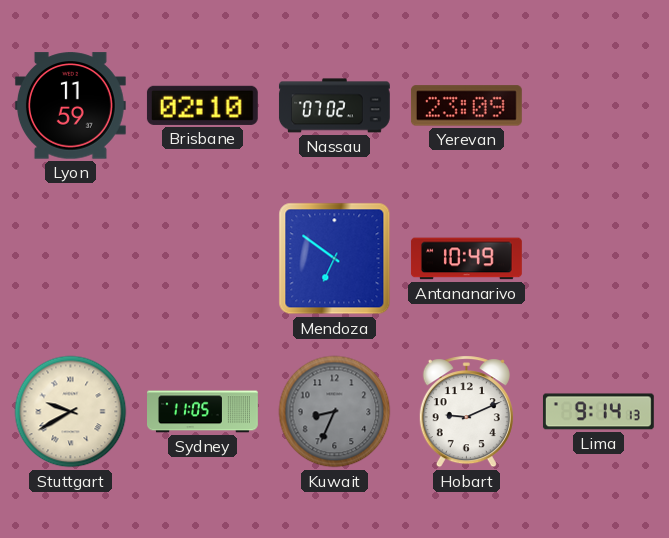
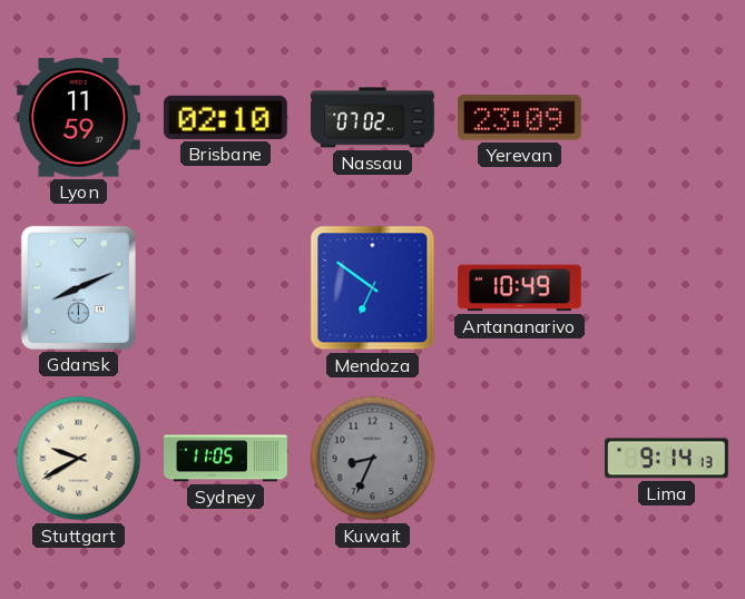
Gdansk: none -> 8:11 (78, 287)
Hobart: 9:11 -> none (466, 412)
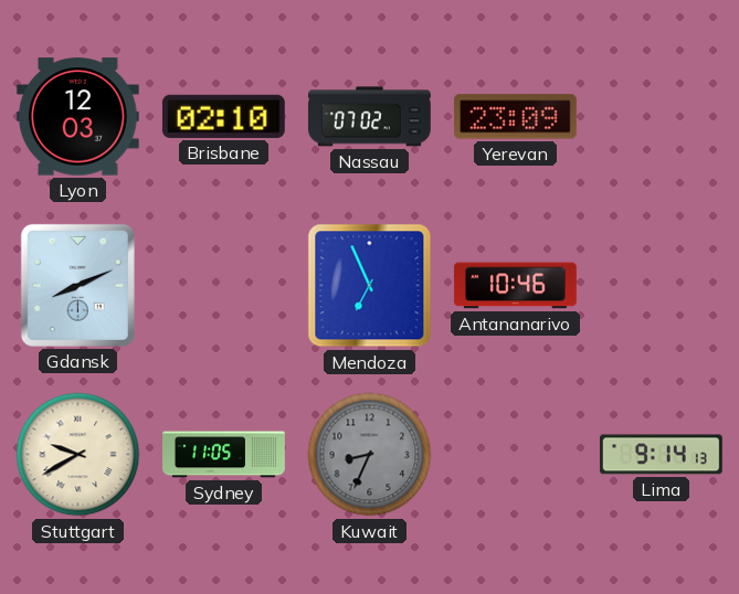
Lyon: 11:59 -> 12:03 (77, 117)
Mendoza: 6:51 -> 6:56 (370, 286)
Antananarivo: 10:49 -> 10:46 (515, 286)
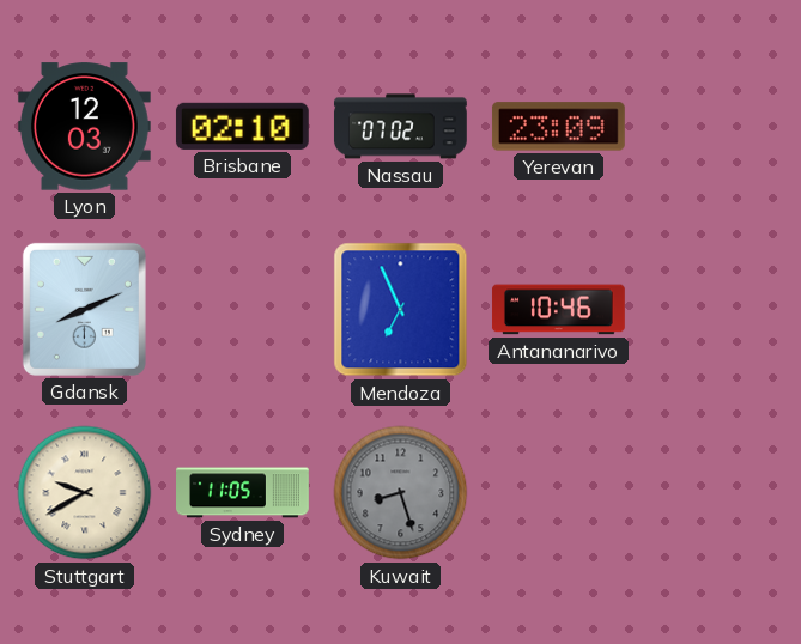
Kuwait: 8:34 -> 8:27 (401, 493)
Lima: 9:14 -> none (661, 455)
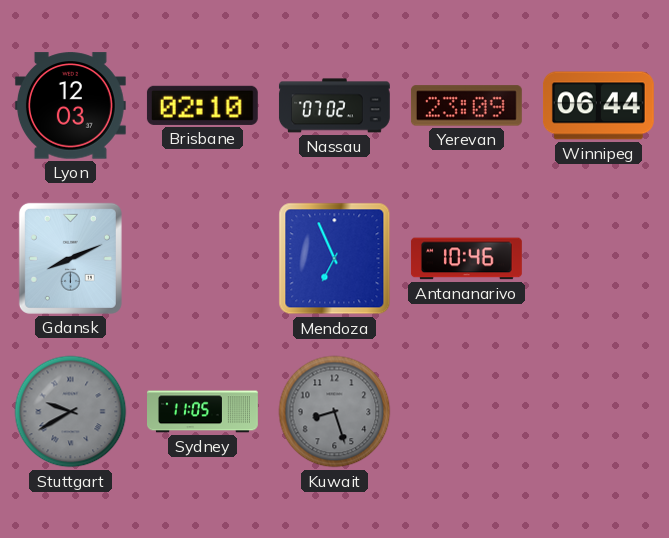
Winnipeg: none -> 06:44 (598, 106)
Stuttgart dial: cream -> grey (71, 412)
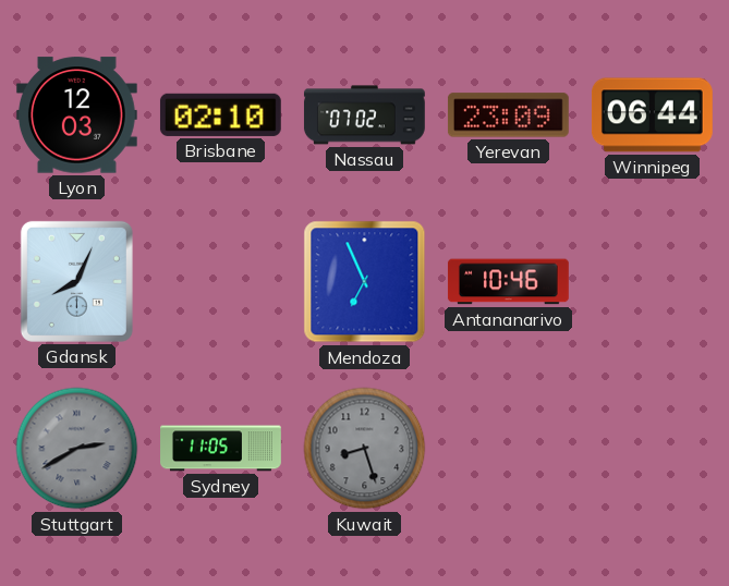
Gdansk: 8:11 -> 8:04 (76, 281)
Stuttgart: 9:40 -> 2:40 (77, 449)
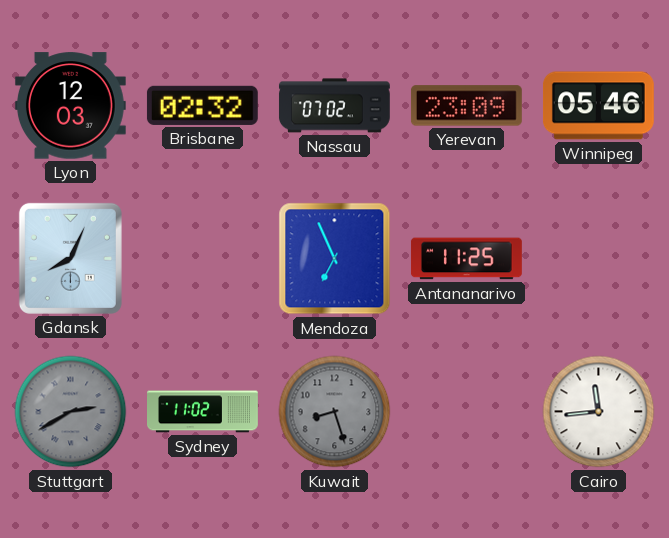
Brisbane: 02:10 -> 02:32 (202, 105)
Winnipeg: 06:44 -> 05:46 (598, 106)
Antananarivo: 10:46 -> 11:25 (466, 259)
Sydney: 11:05 -> 11:02 (203, 412)
Cairo: none -> 11:44 (599, 412)
